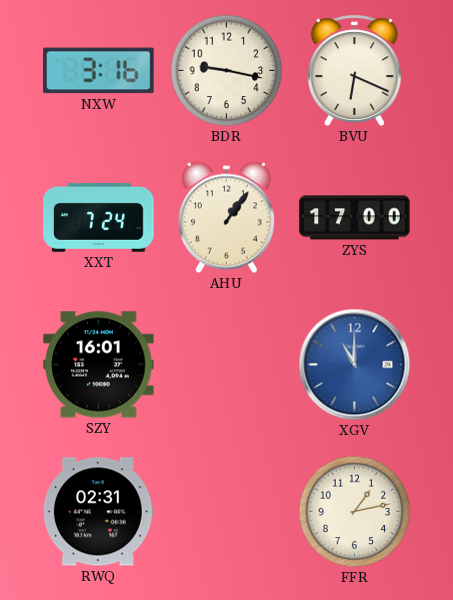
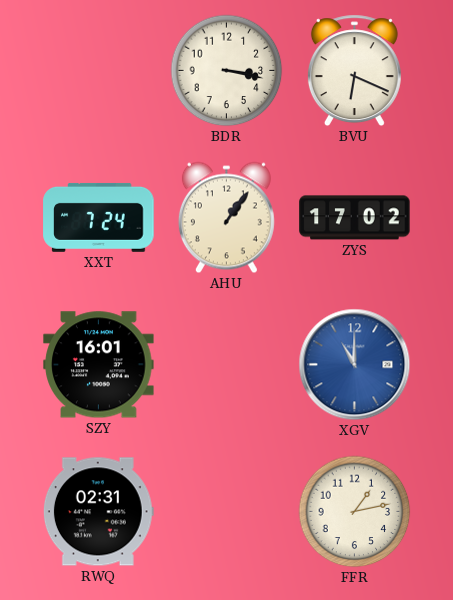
NXW: 3:16 -> none (99, 71)
BDR: 9:17 -> 3:17 (227, 71)
ZYS: 17:00 -> 17:02 (355, 218)
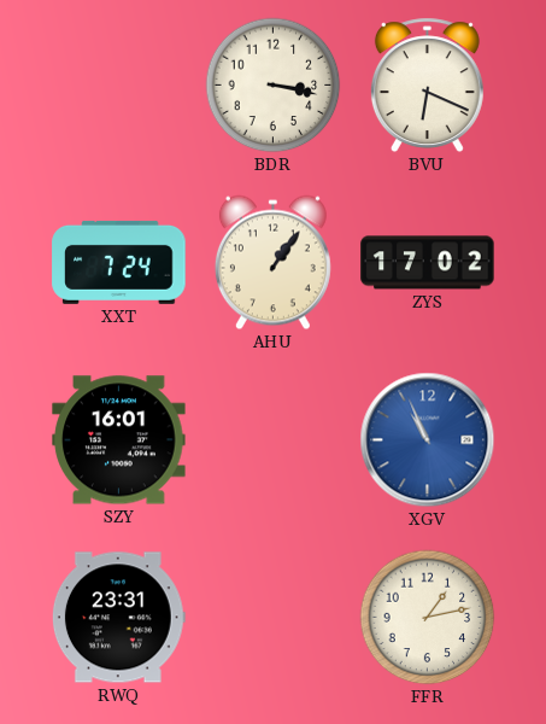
XGV: 11:00 -> 10:56 (428, 440)
RWQ: 02:31 -> 23:31 (118, 618)
